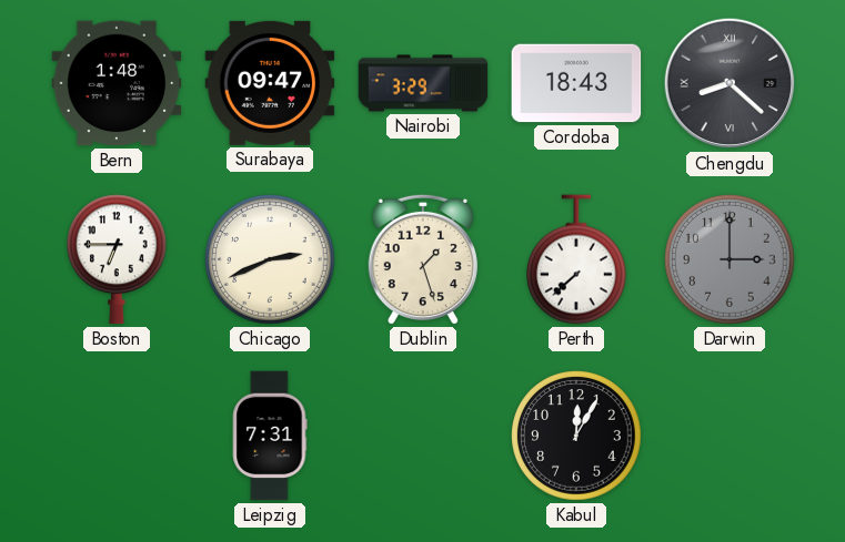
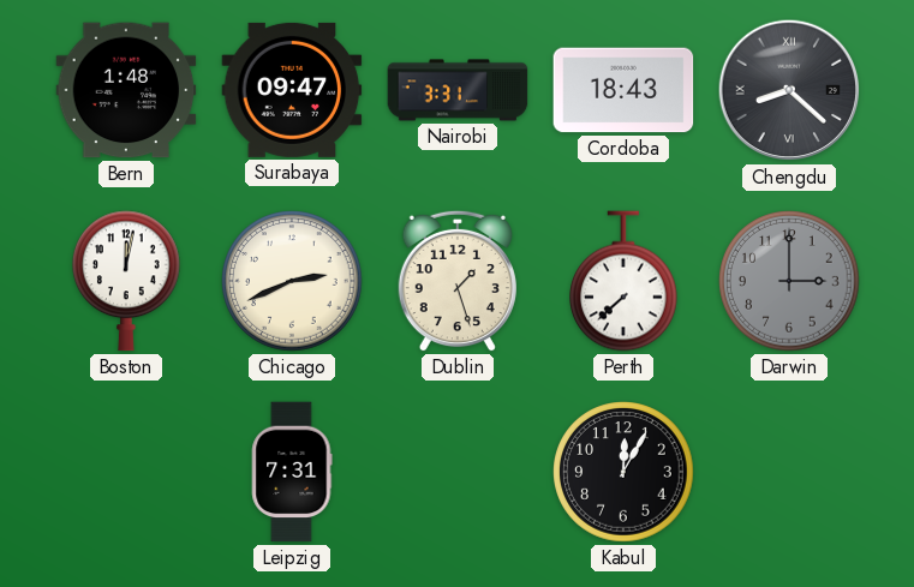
Nairobi: 3:29 -> 3:31 (458, 90)
Boston: 6:45 -> 12:02 (127, 281)
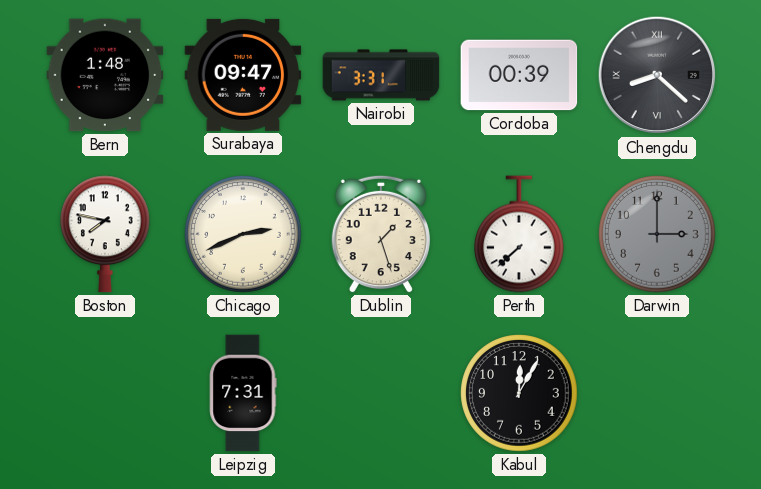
Cordoba: 18:43 -> 00:39 (519, 75)
Boston: 12:02 -> 7:47 (106, 234)
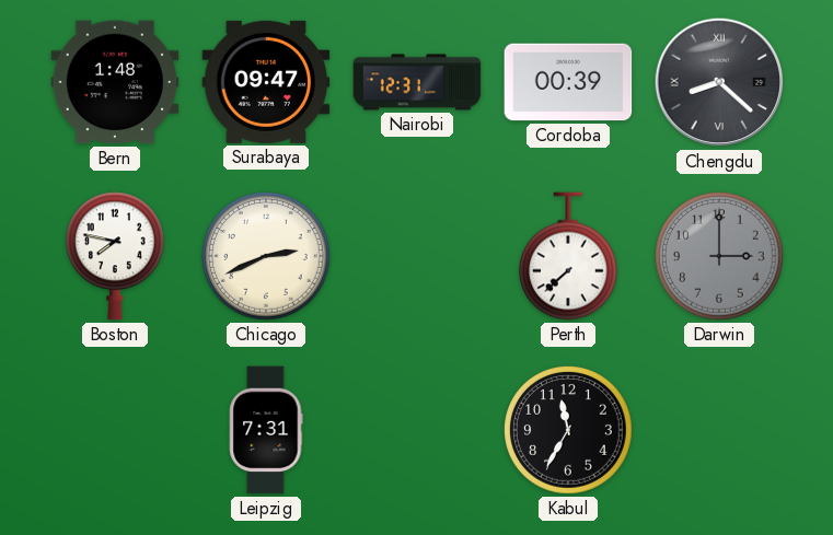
Nairobi: 3:31 -> 12:31 (417, 82)
Dublin: 1:27 -> none (381, 234)
Kabul: 12:05 -> 11:35 (568, 430)
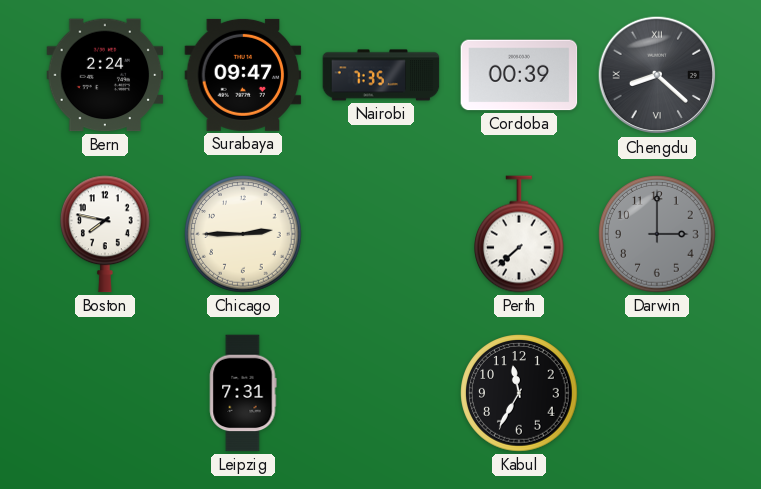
Bern: 1:48 -> 2:24 (105, 75)
Nairobi: 12:31 -> 7:35 (381, 75)
Chicago: 2:41 -> 2:45 (243, 234)
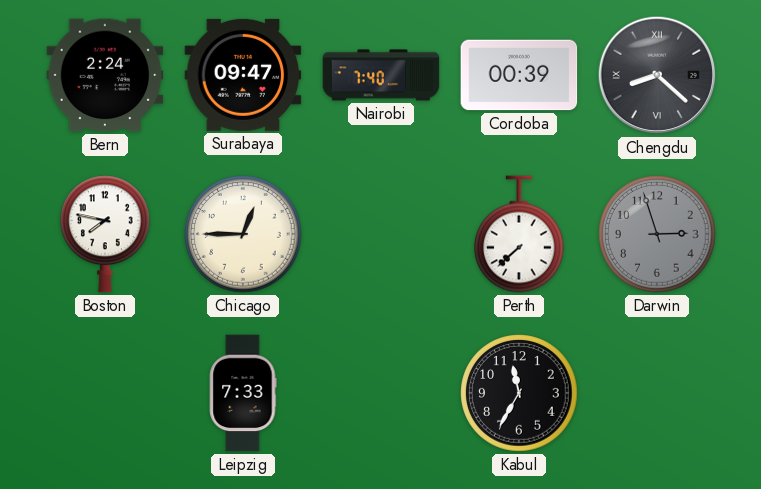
Nairobi: 7:35 -> 7:40 (381, 75)
Chicago: 2:45 -> 12:45 (243, 234)
Darwin: 3:00 -> 2:57 (657, 234)
Leipzig: 7:31 -> 7:33 (243, 393)
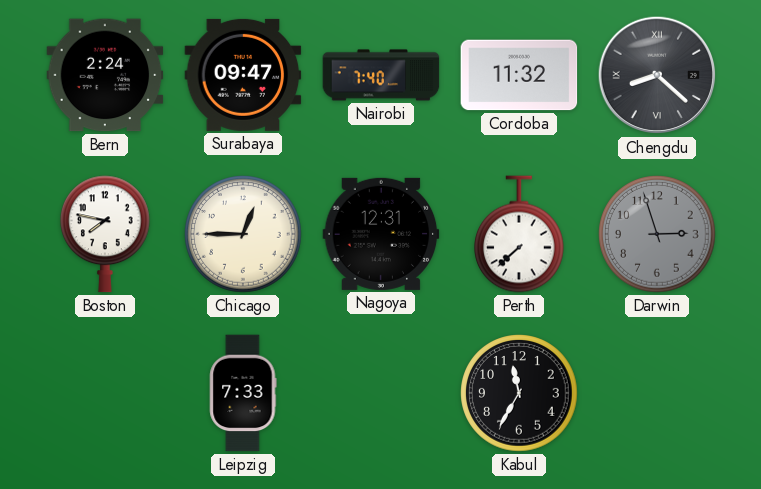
Cordoba: 00:39 -> 11:32 (519, 75)
Nagoya: none -> 12:31 (381, 234)
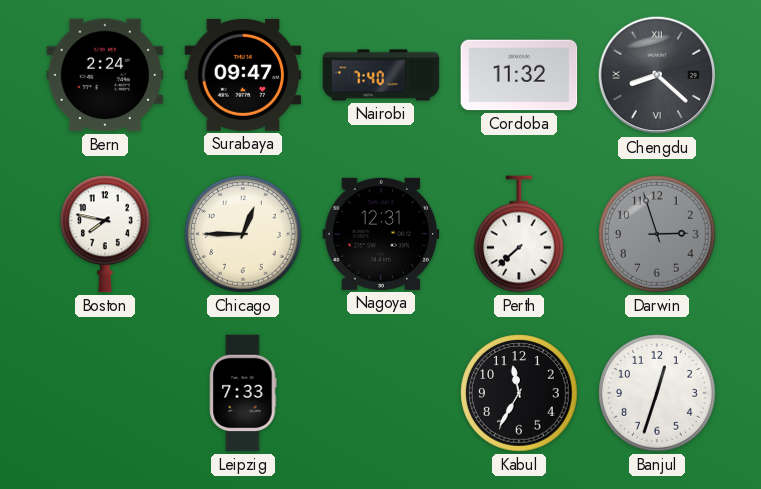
Banjul: none -> 12:33 (657, 393)
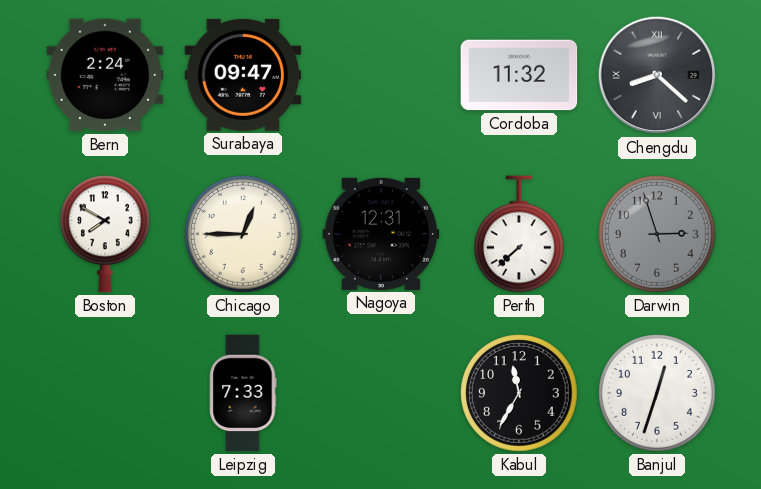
Nairobi: 7:40 -> none (381, 75)
Boston: 7:47 -> 7:50 (106, 234)
